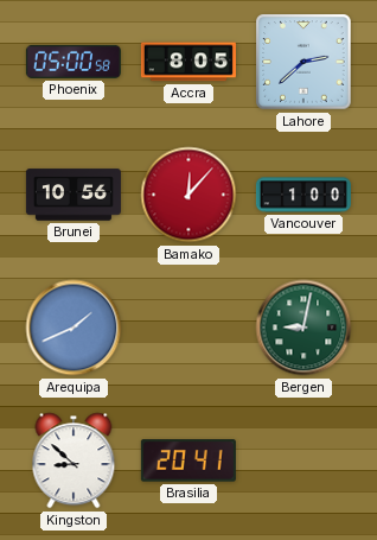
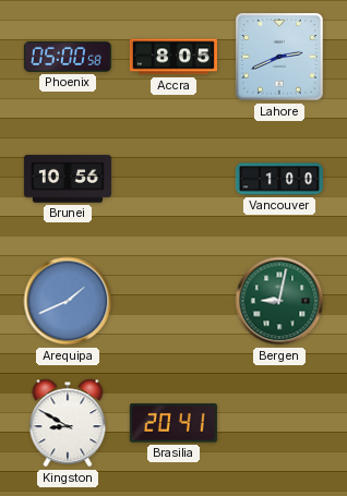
Lahore: 2:38 -> 2:41 (279, 57)
Bamako: 12:07 -> none (188, 195)
Kingston: 8:52 -> 8:50 (68, 423)
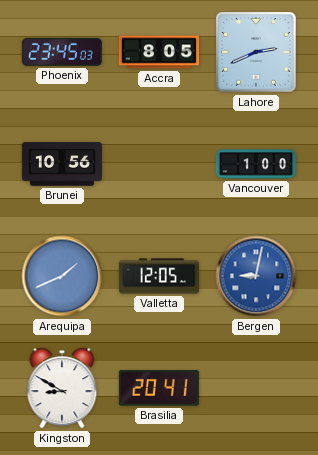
Phoenix: 05:00 -> 23:45 (62, 52)
Valletta: none -> 12:05 (159, 276)
Bergen dial: green -> blue (256, 276)
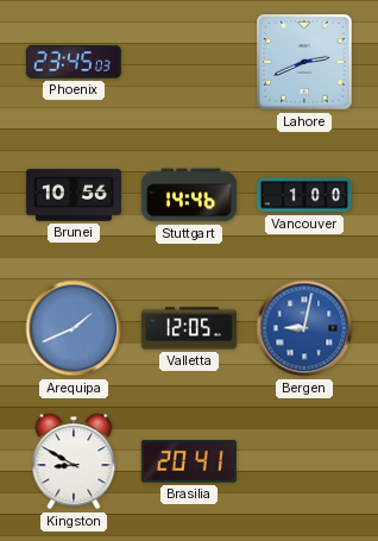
Accra: 8:05 -> none (159, 52)
Stuttgart: none -> 14:46 (189, 195)
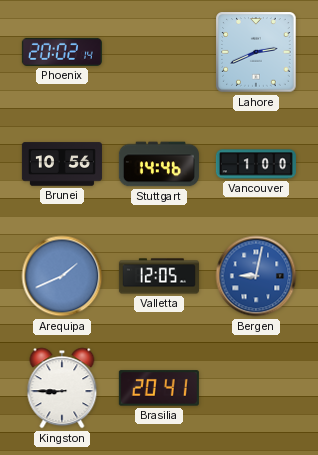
Phoenix: 23:45 -> 20:02 (62, 52)
Kingston: 8:50 -> 8:45 (62, 388)
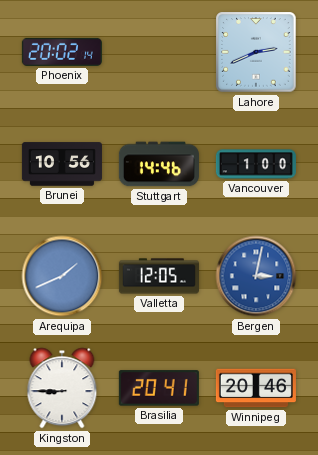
Bergen: 9:02 -> 3:02 (256, 276)
Winnipeg: none -> 20:46 (256, 388)
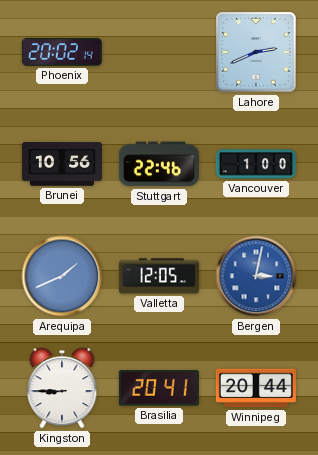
Stuttgart: 14:46 -> 22:46 (159, 164)
Winnipeg: 20:46 -> 20:44 (256, 388)
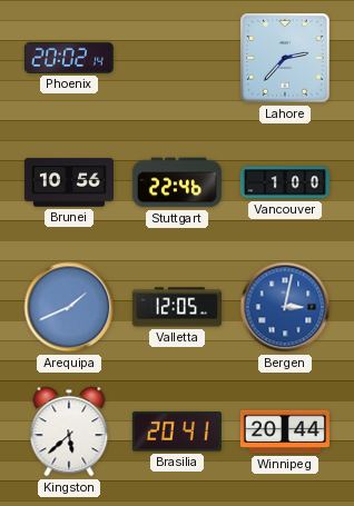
Lahore: 2:41 -> 2:37 (285, 58)
Kingston: 8:45 -> 5:38 (69, 431)
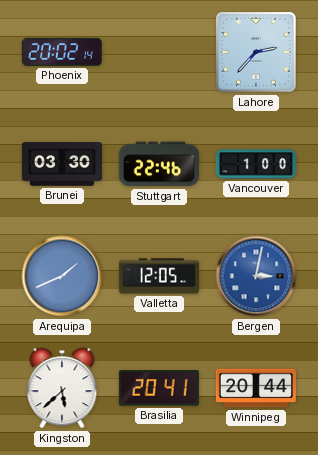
Brunei: 10:56 -> 03:30 (62, 164)
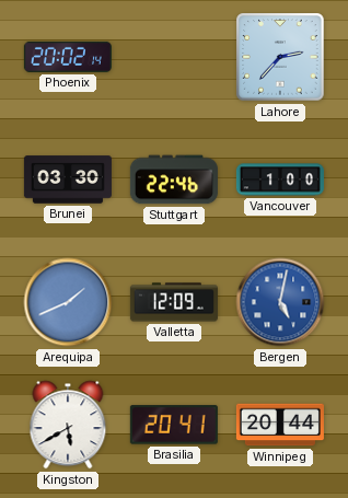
Valletta: 12:05 -> 12:09 (174, 302)
Bergen: 3:02 -> 5:02 (280, 302)
Kingston: 5:38 -> 5:40 (68, 425)
